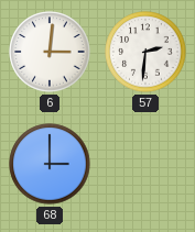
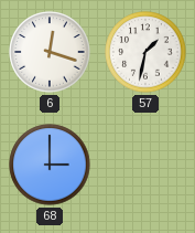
6: 3:01 -> 12:18 (50, 52)
57: 2:31 -> 1:32 (145, 52)
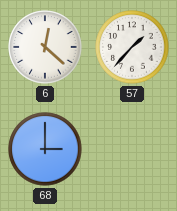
6: 12:18 -> 12:22 (45, 47)
57: 1:32 -> 1:37 (132, 47)
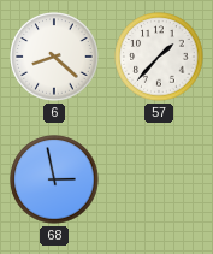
6: 12:22 -> 8:22 (54, 57)
68: 3:00 -> 2:58 (54, 179)
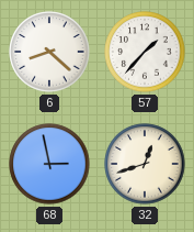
32: none -> 12:42 (145, 164)
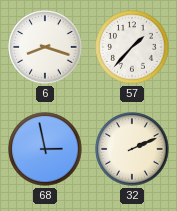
6: 8:22 -> 8:18 (45, 47)
32: 12:42 -> 2:11 (132, 149)
